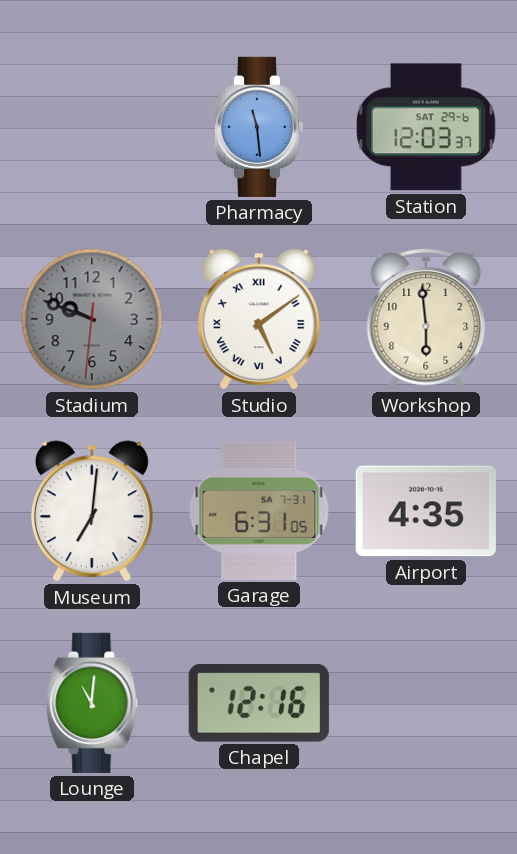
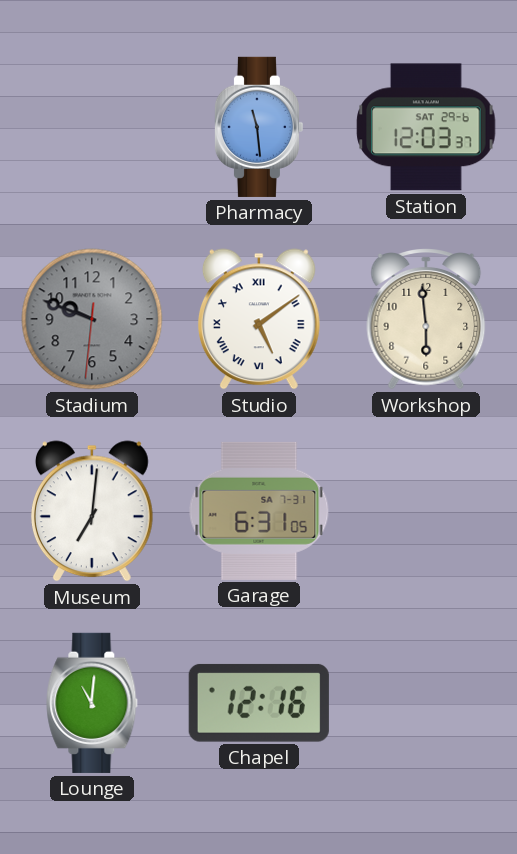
Airport: 4:35 -> none (426, 511)
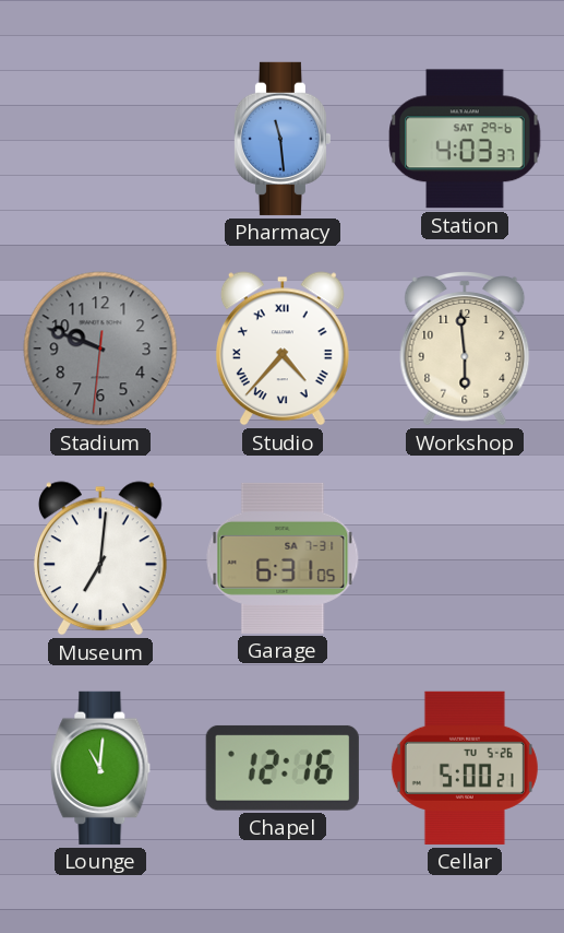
Station: 12:03 -> 4:03 (465, 139)
Studio: 5:09 -> 4:37 (283, 349)
Cellar: none -> 5:00 (465, 768)
